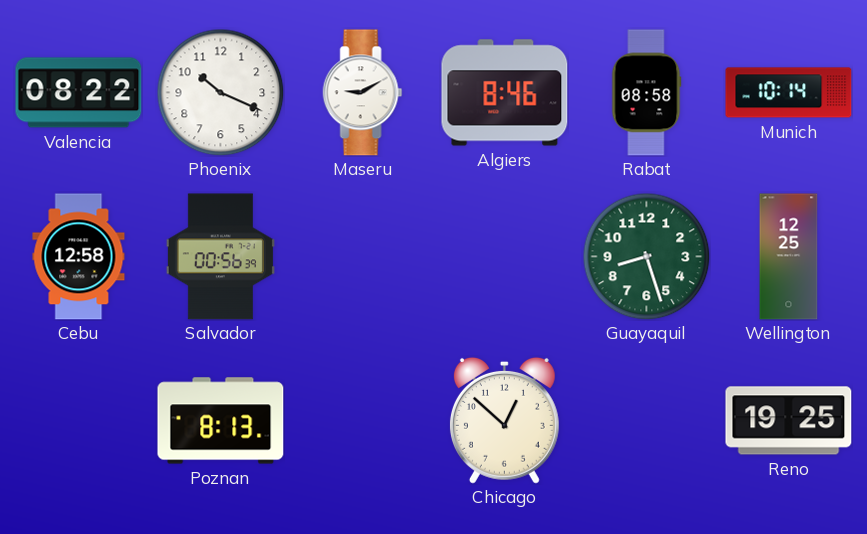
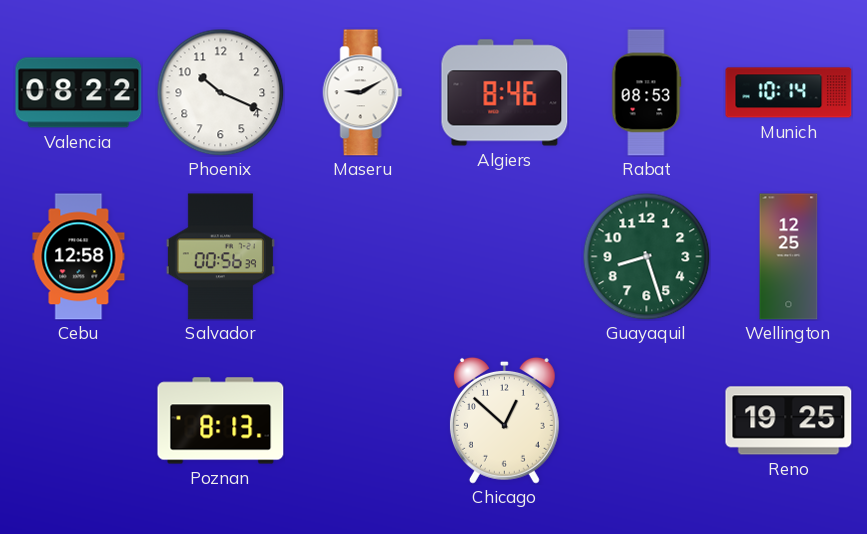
Rabat: 08:58 -> 08:53 (646, 93)
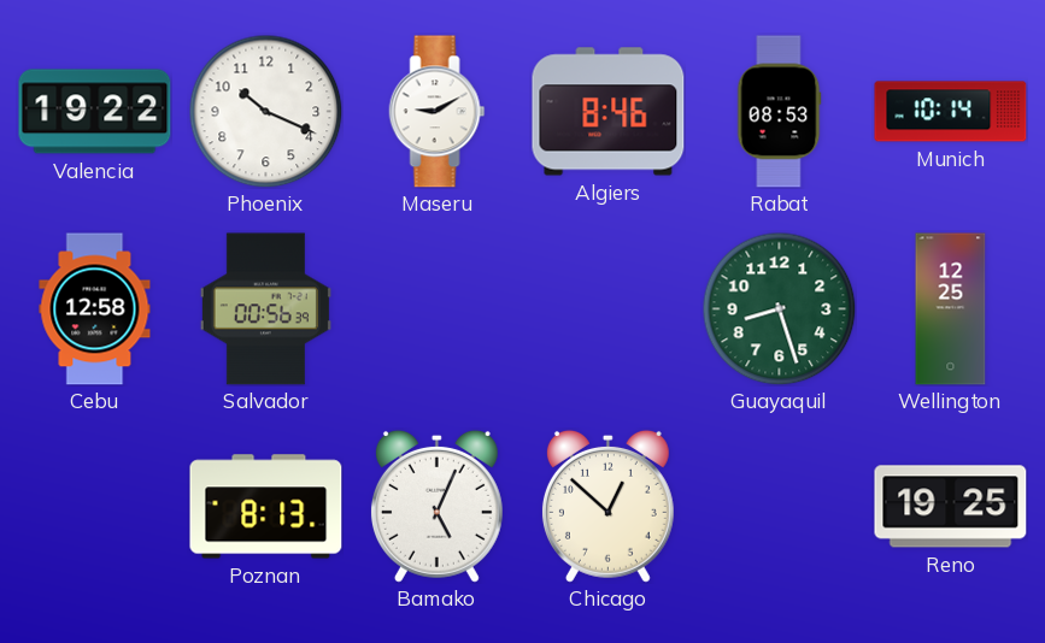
Valencia: 08:22 -> 19:22 (95, 112)
Bamako: none -> 5:04 (436, 506)
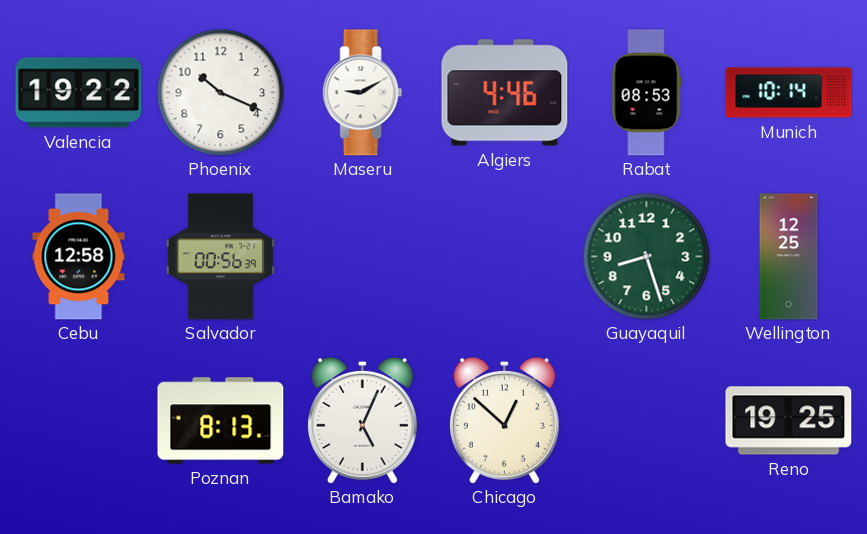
Algiers: 8:46 -> 4:46 (505, 93)
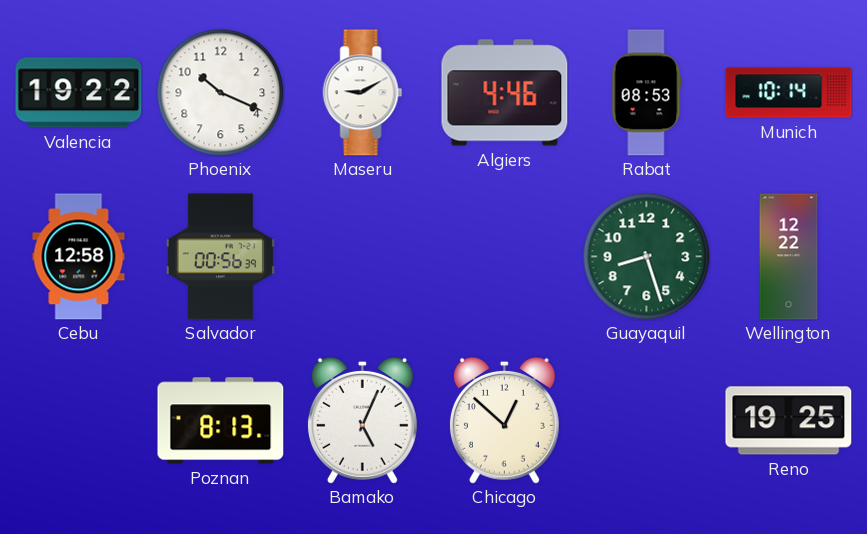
Wellington: 12:25 -> 12:22 (789, 257)
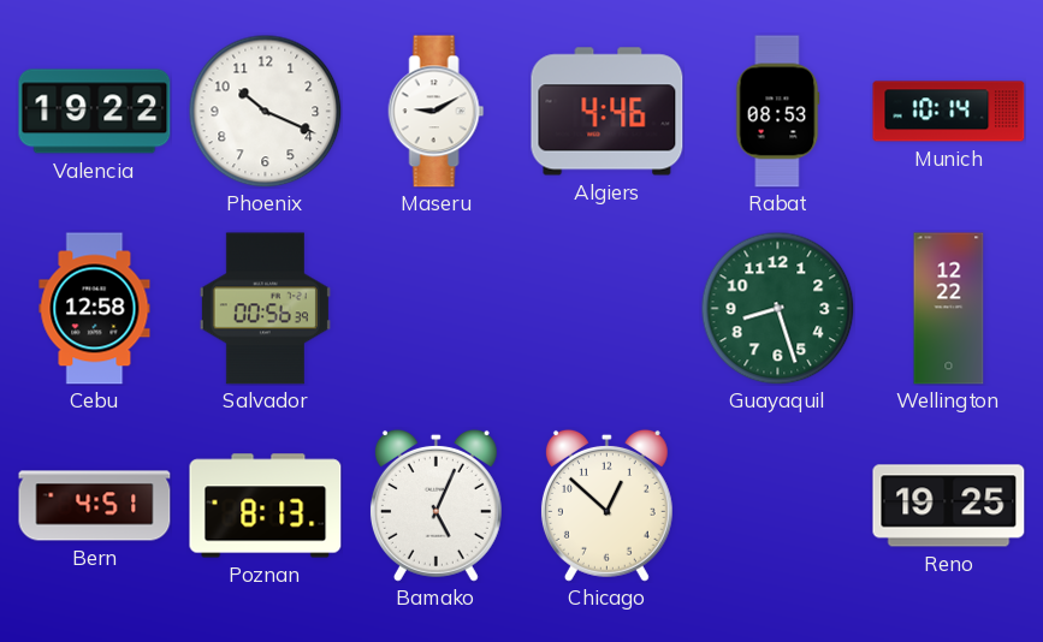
Bern: none -> 4:51 (95, 506)
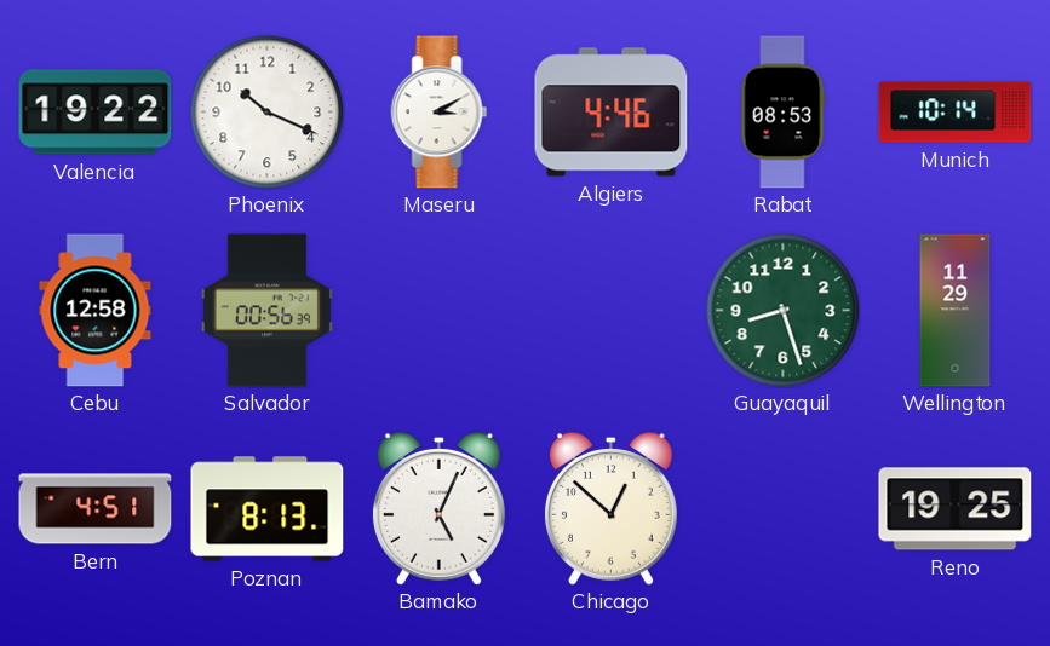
Maseru: 9:10 -> 3:10 (440, 113)
Wellington: 12:22 -> 11:29 (956, 311)
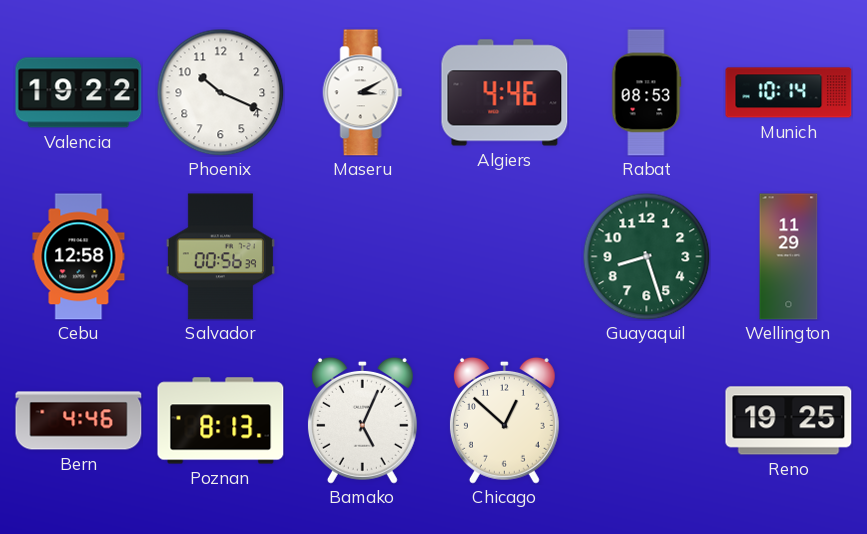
Bern: 4:51 -> 4:46 (79, 421)
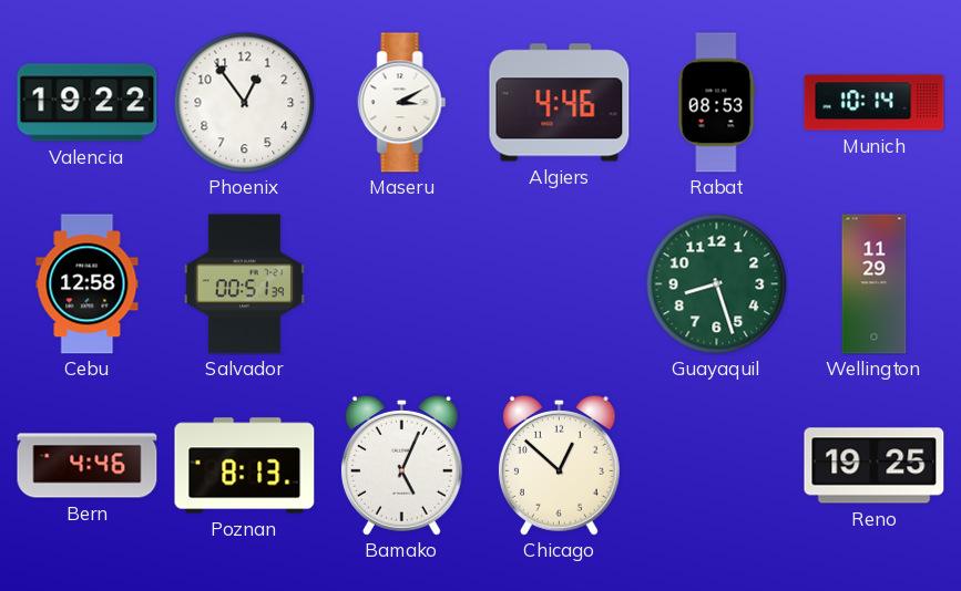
Phoenix: 10:19 -> 12:54 (244, 102)
Salvador: 00:56 -> 00:51 (244, 284)
